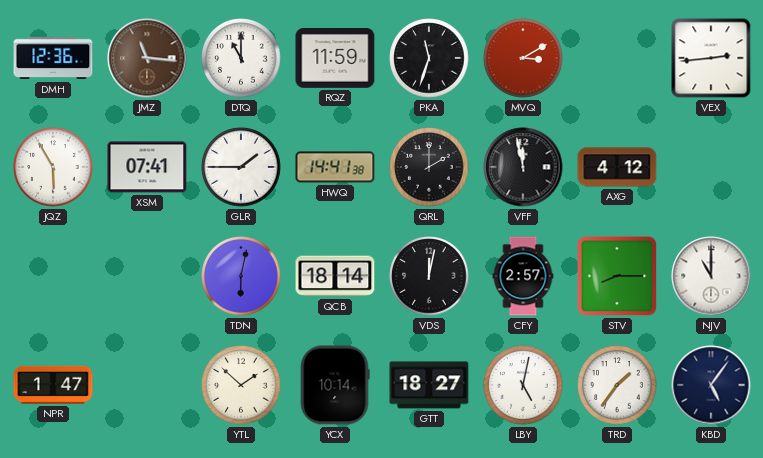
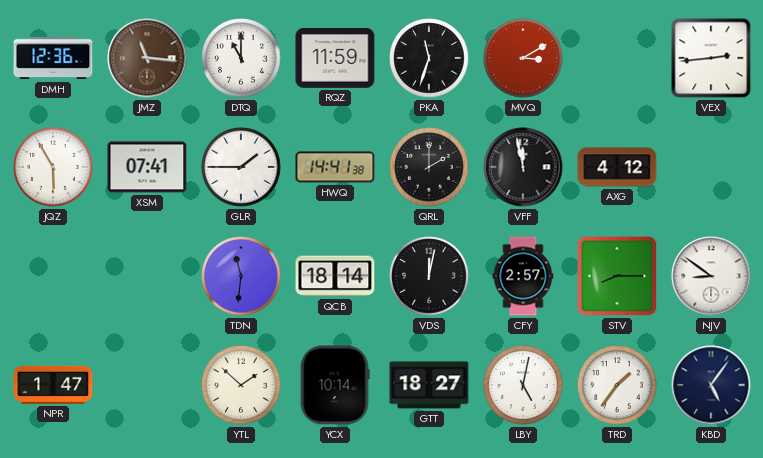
TDN: 6:02 -> 11:31 (241, 276)
NJV: 11:00 -> 8:51 (711, 276)
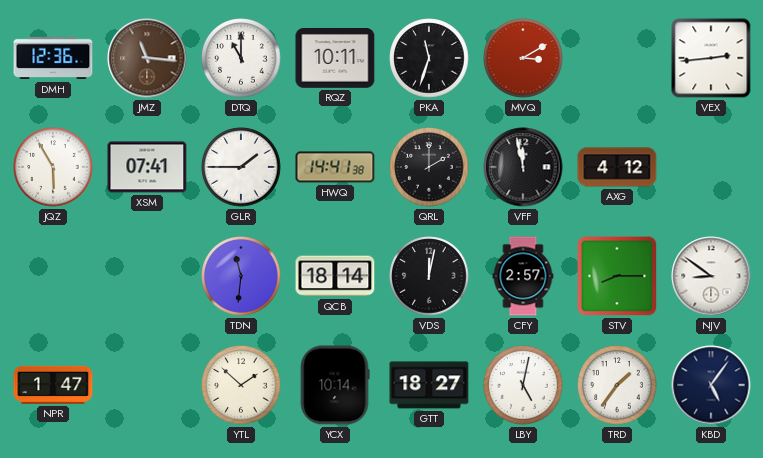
RQZ: 11:59 -> 10:11 (335, 59)
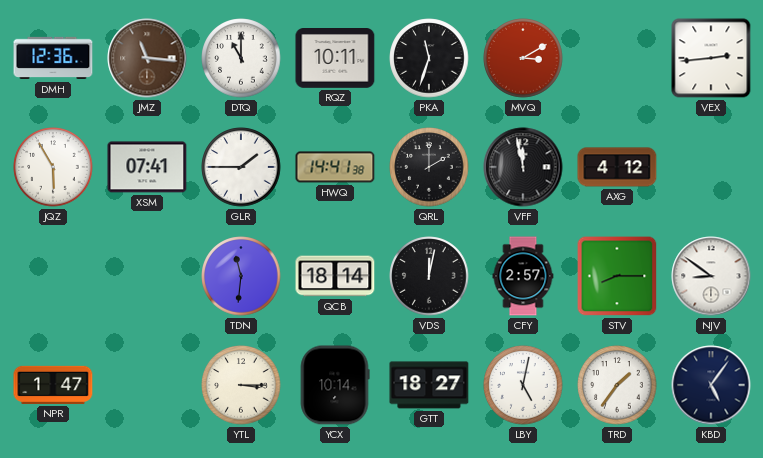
YTL: 1:52 -> 3:15 (241, 385)
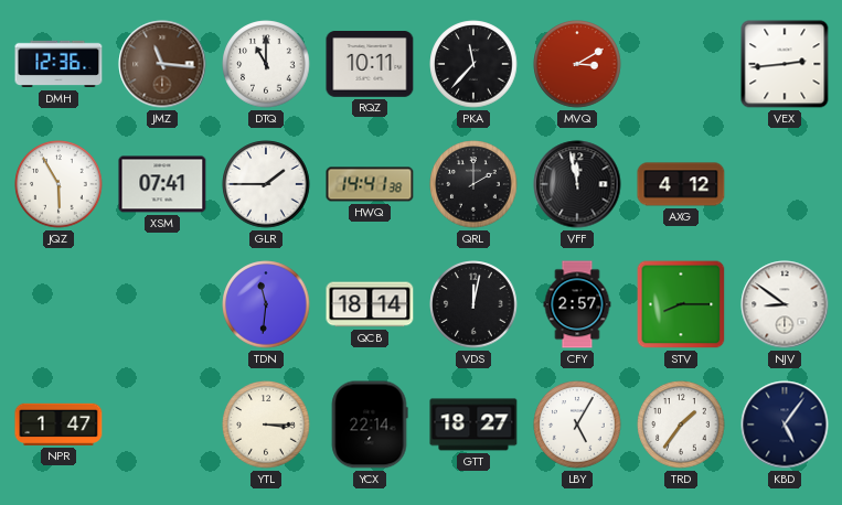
PKA: 11:33 -> 11:37 (473, 64)
YCX: 10:14 -> 22:14 (370, 425)
LBY: 5:02 -> 5:05 (577, 425)
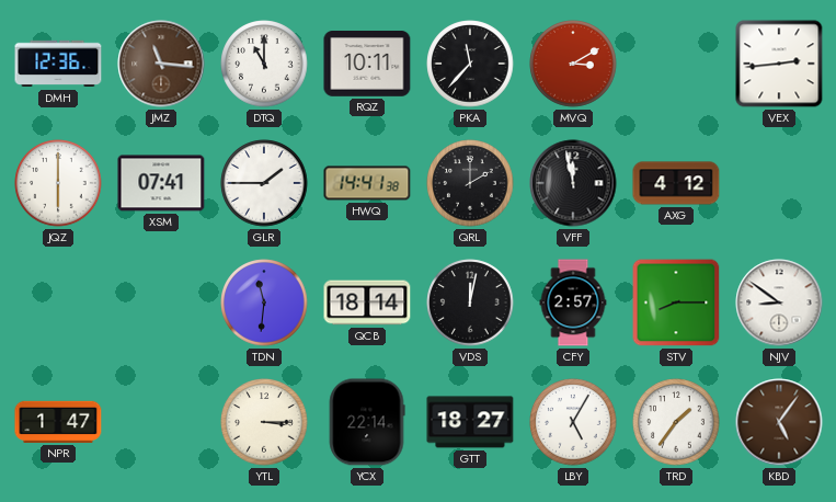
JQZ: 5:55 -> 6:00 (58, 183)
KBD dial: navy -> brown (779, 422)
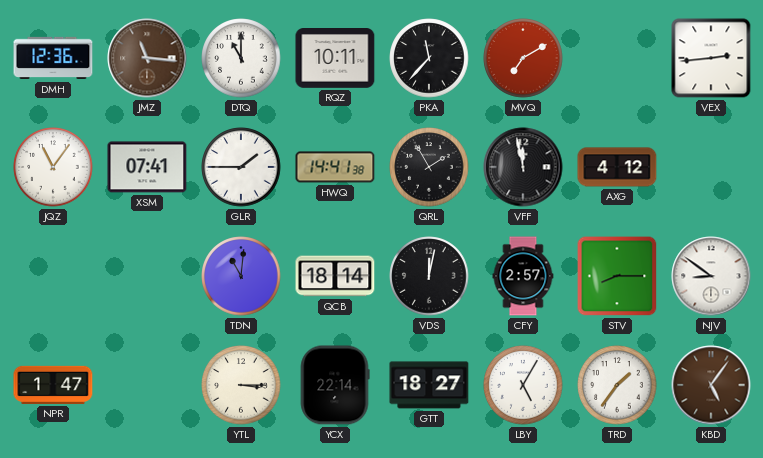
MVQ: 3:10 -> 7:10 (523, 58)
JQZ: 6:00 -> 11:06 (53, 167)
QRL: 2:00 -> 1:55 (429, 167)
TDN: 11:31 -> 11:01 (241, 276)
